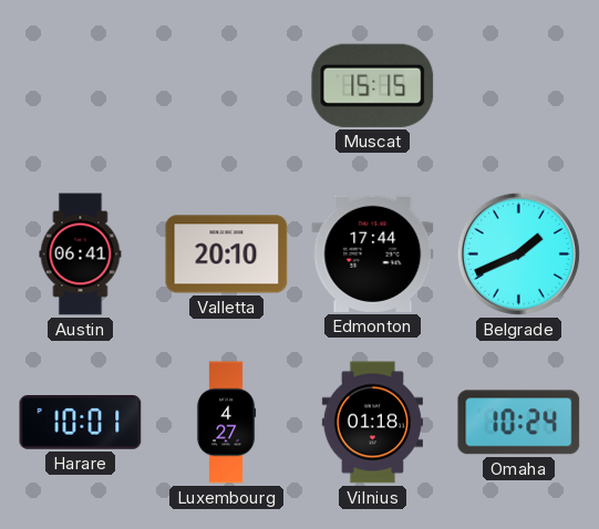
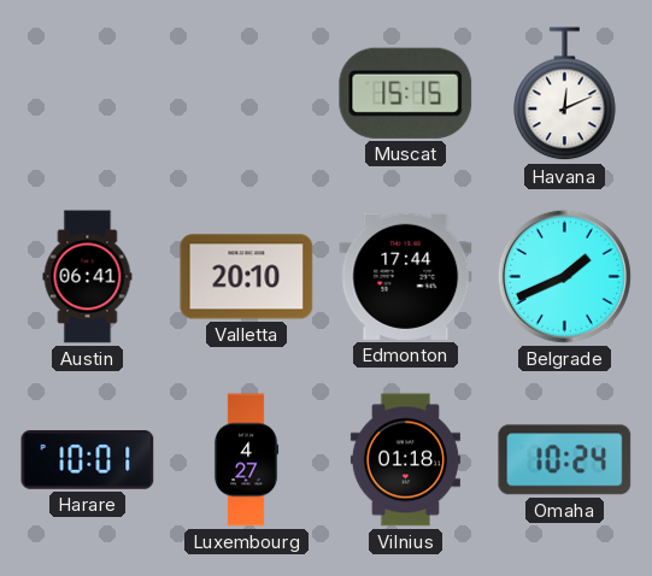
Havana: none -> 12:11 (565, 94)
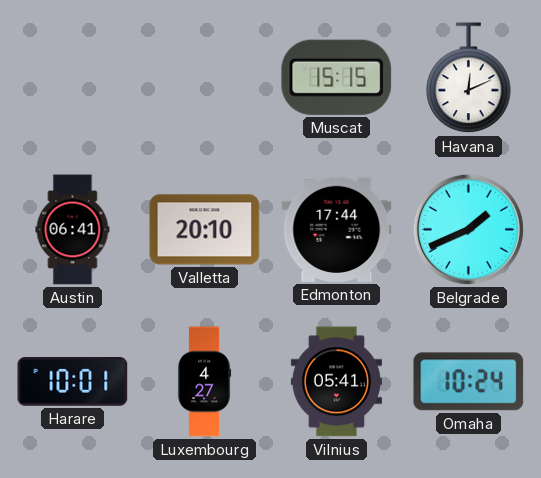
Vilnius: 01:18 -> 05:41 (336, 382)
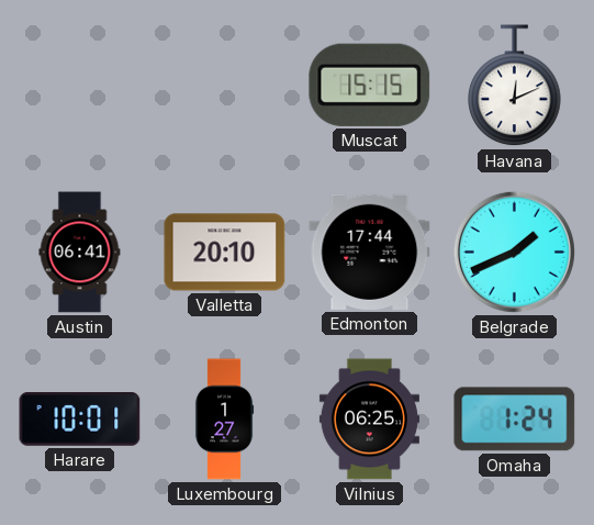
Luxembourg: 4:27 -> 1:27 (224, 420)
Vilnius: 05:41 -> 06:25 (369, 420)
Omaha: 10:24 -> 1:24 (515, 420)
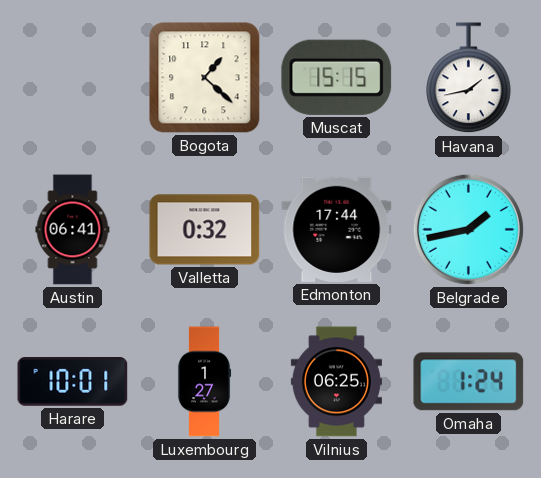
Bogota: none -> 1:22 (205, 78)
Havana: 12:11 -> 1:43 (469, 78)
Valletta: 20:10 -> 0:32 (205, 230)
Belgrade: 1:41 -> 1:43 (468, 229)
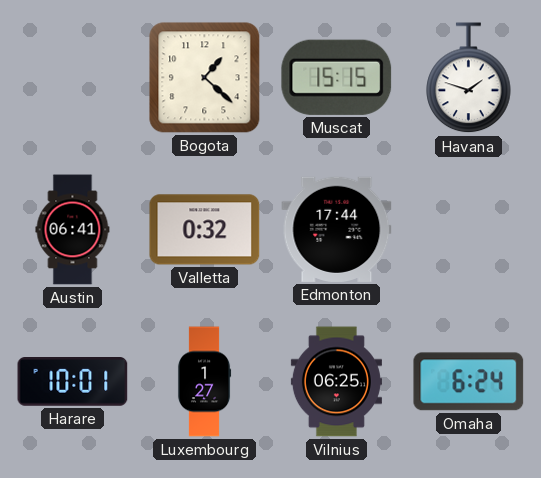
Havana: 1:43 -> 1:48 (469, 78)
Belgrade: 1:43 -> none (468, 229)
Omaha: 1:24 -> 6:24 (469, 382)
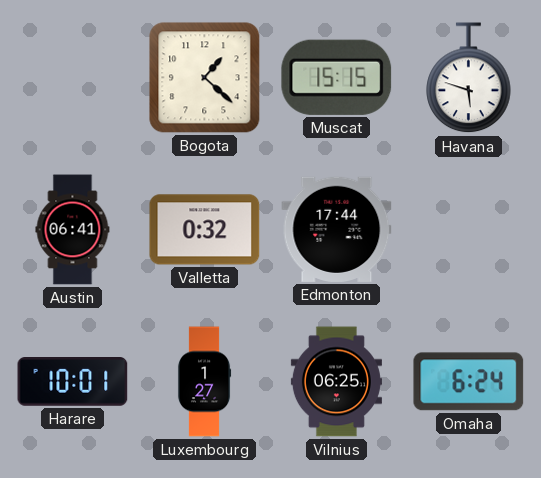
Havana: 1:48 -> 5:48 (469, 78)
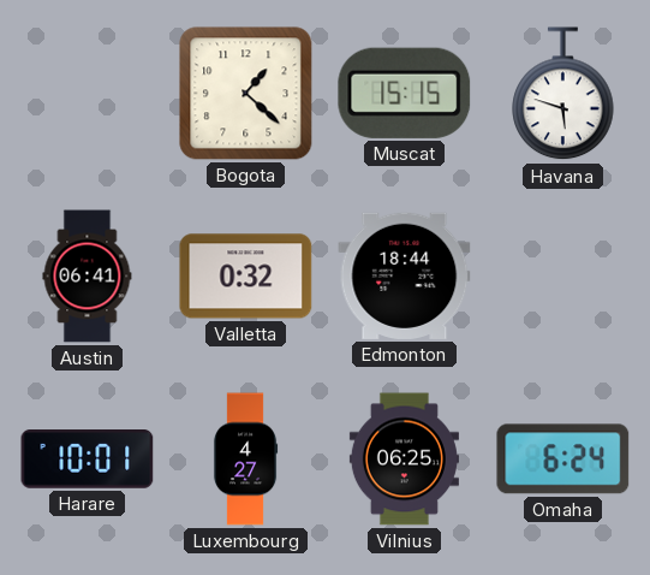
Edmonton: 17:44 -> 18:44 (405, 275)
Luxembourg: 1:27 -> 4:27 (245, 460)
